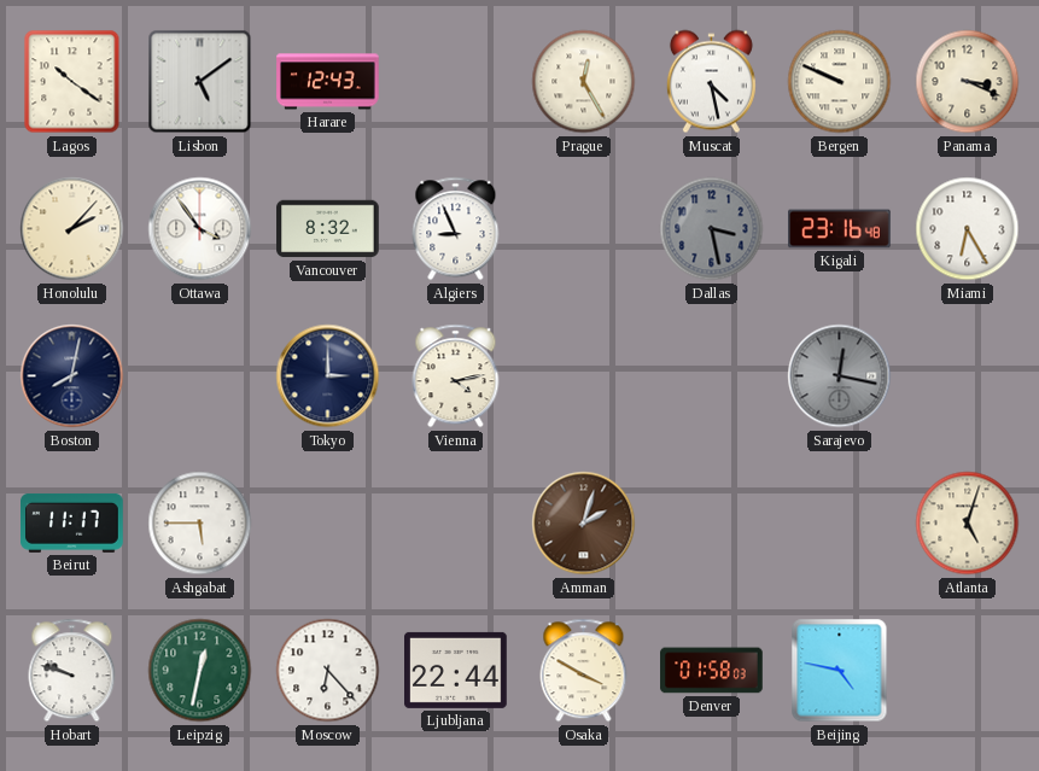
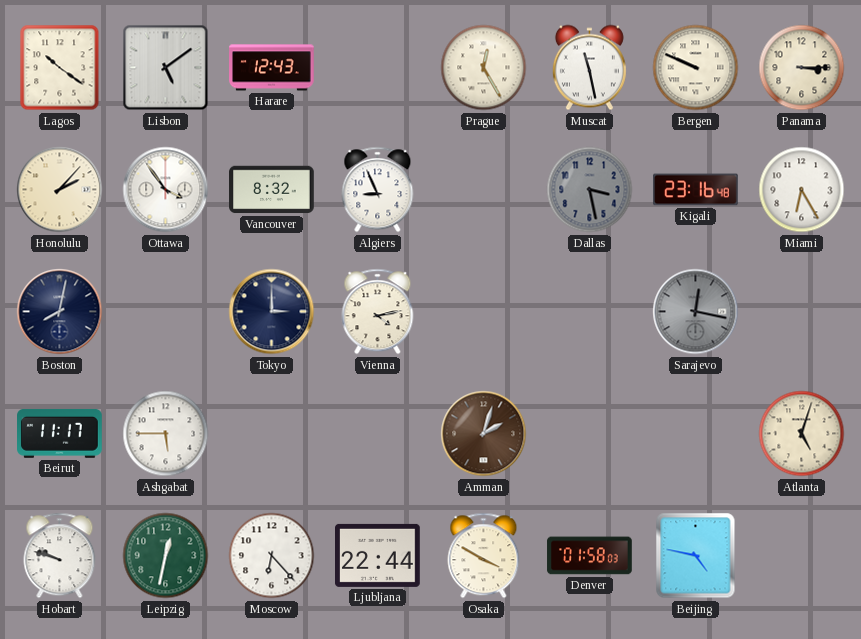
Muscat: 4:28 -> 11:28 (589, 68)
Panama: 3:19 -> 3:15 (802, 68)
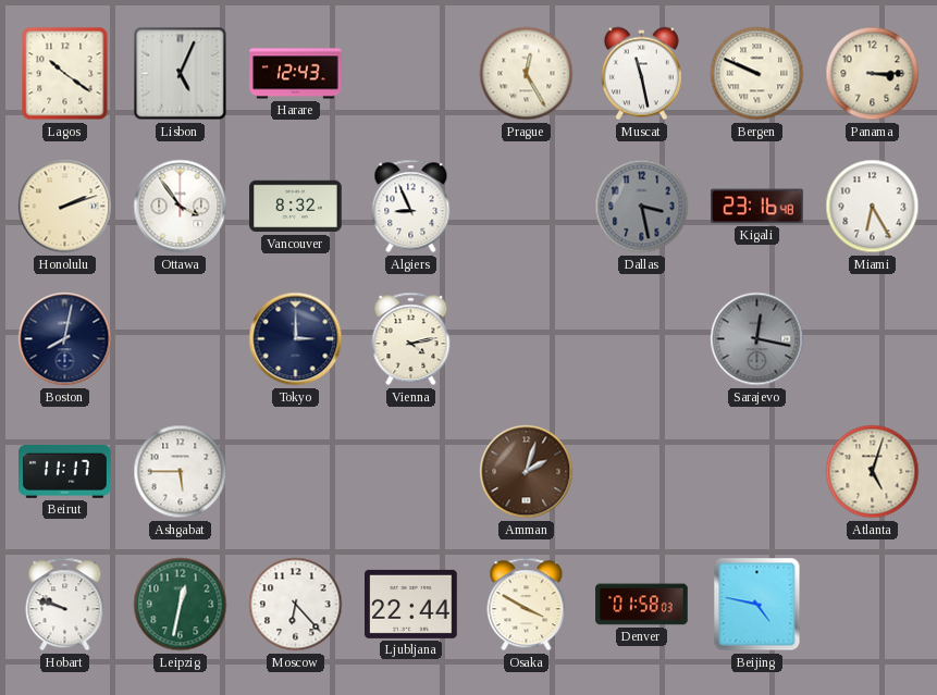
Lisbon: 5:09 -> 5:04 (181, 74)
Honolulu: 2:07 -> 2:12 (65, 207)
